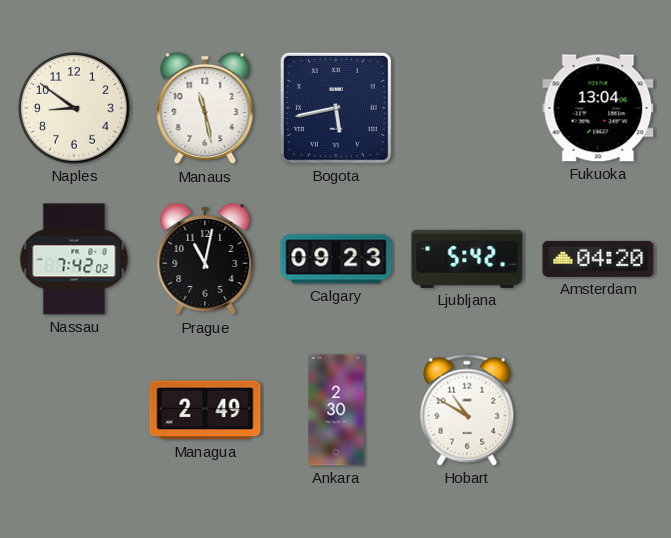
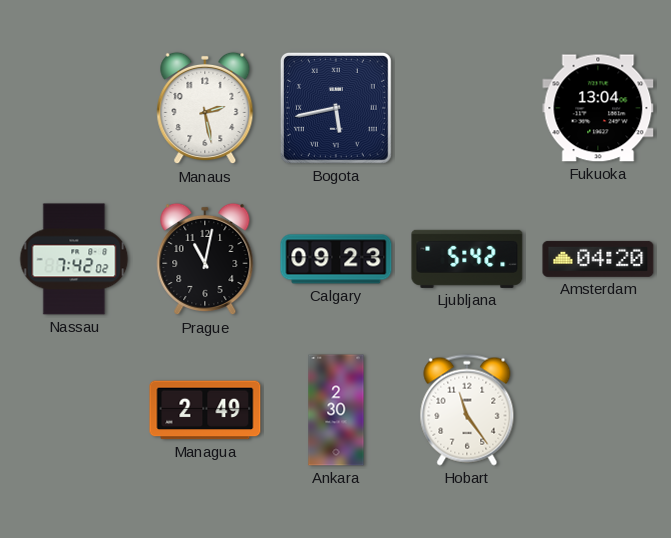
Naples: 8:51 -> none (75, 109)
Manaus: 11:28 -> 2:28 (205, 108)
Hobart: 10:50 -> 11:24 (467, 410)
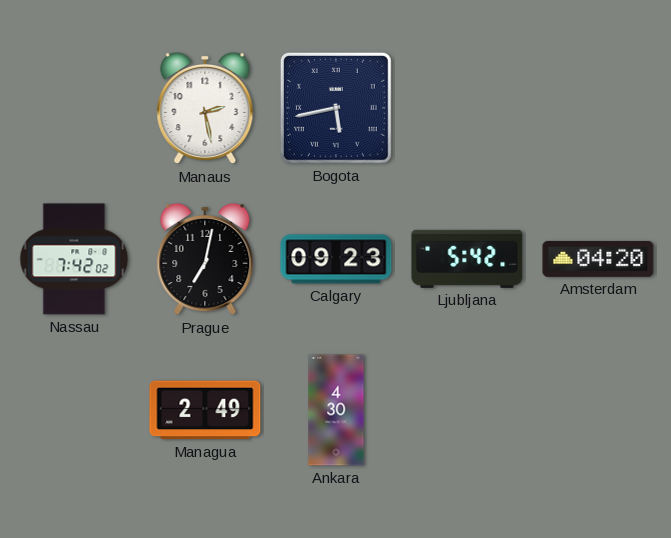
Fukuoka: 13:04 -> none (598, 108)
Prague: 11:02 -> 7:02 (205, 259)
Ankara: 2:30 -> 4:30 (336, 410)
Hobart: 11:24 -> none (467, 410)
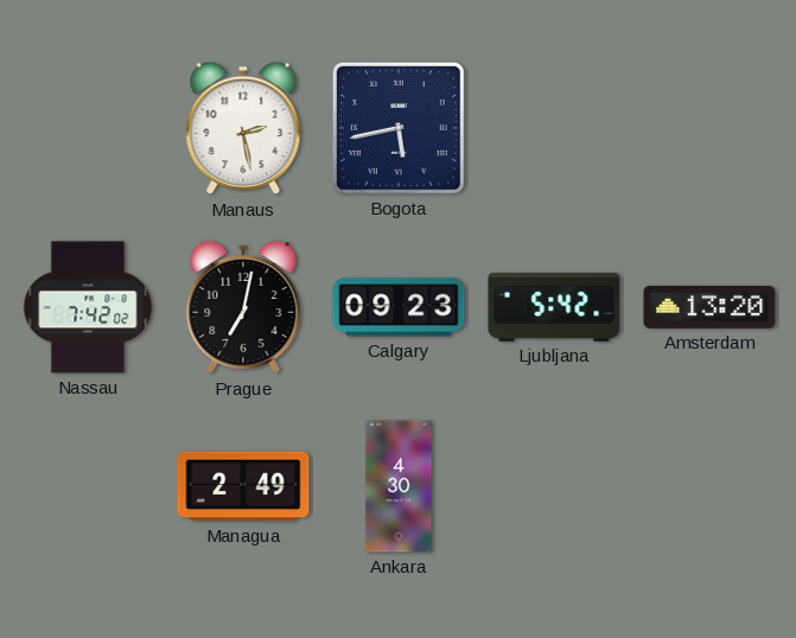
Amsterdam: 04:20 -> 13:20 (709, 307)
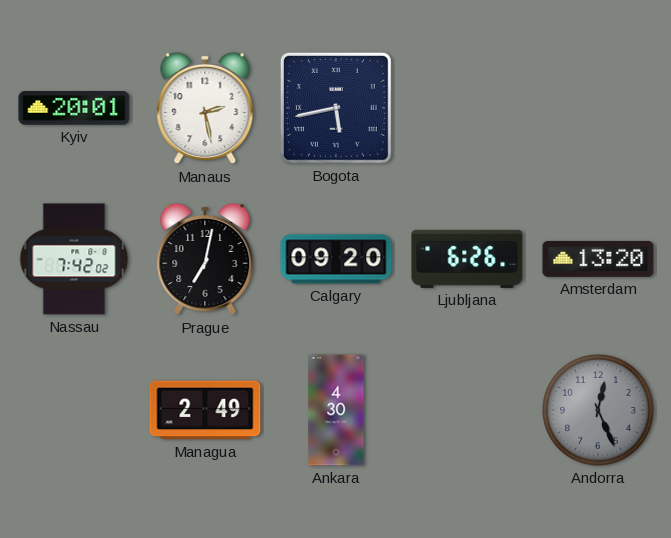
Kyiv: none -> 20:01 (74, 109)
Calgary: 09:23 -> 09:20 (336, 259)
Ljubljana: 5:42 -> 6:26 (467, 259)
Andorra: none -> 12:26 (599, 411)
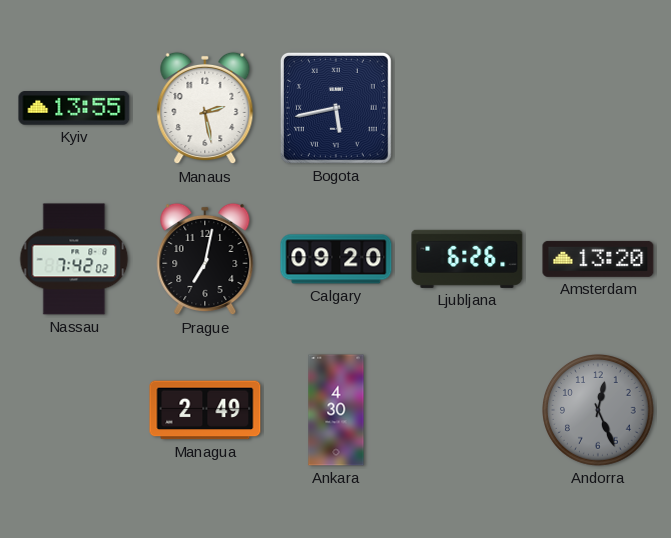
Kyiv: 20:01 -> 13:55 (74, 109)
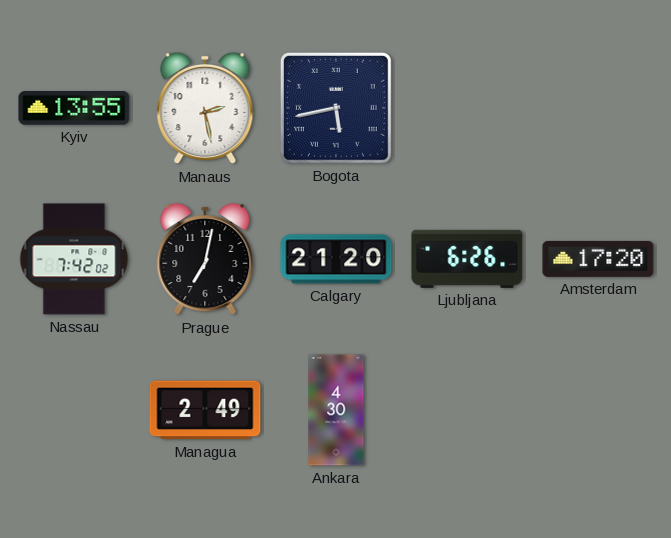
Calgary: 09:20 -> 21:20 (336, 259)
Amsterdam: 13:20 -> 17:20 (598, 259)
Andorra: 12:26 -> none (599, 411)
